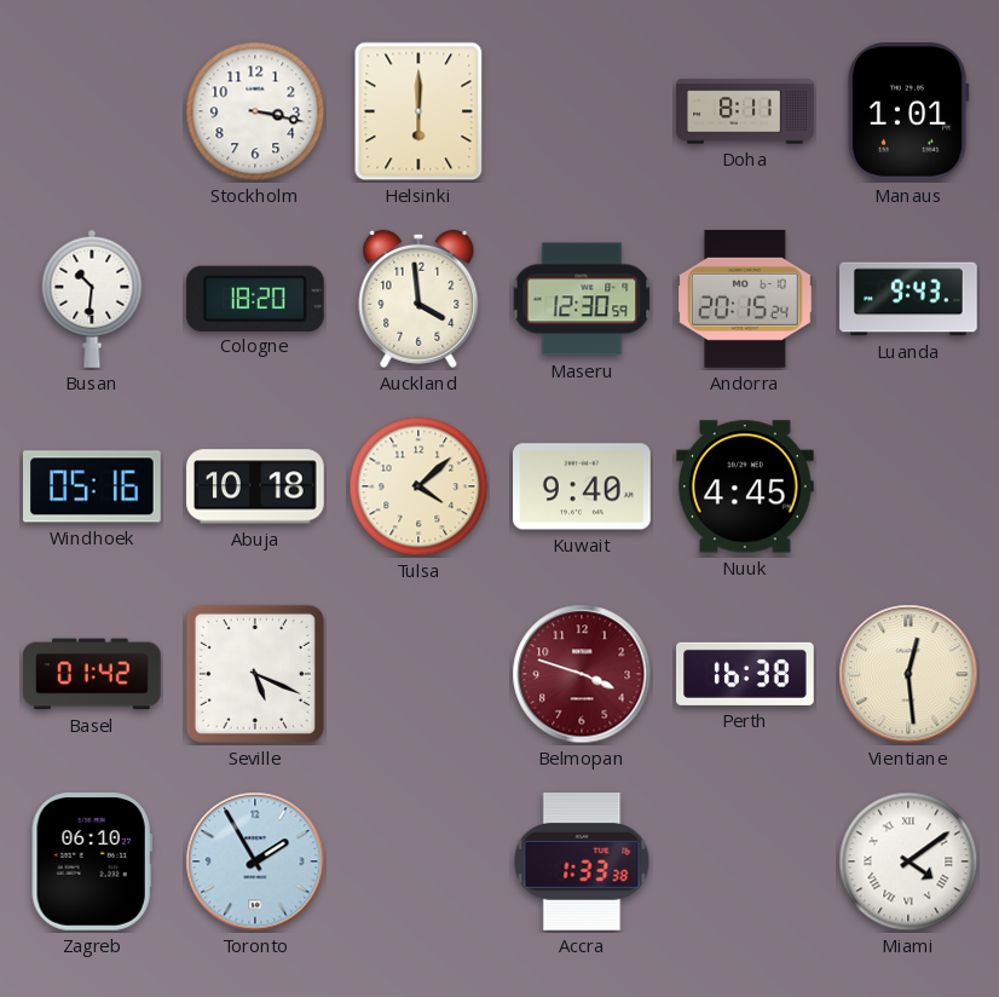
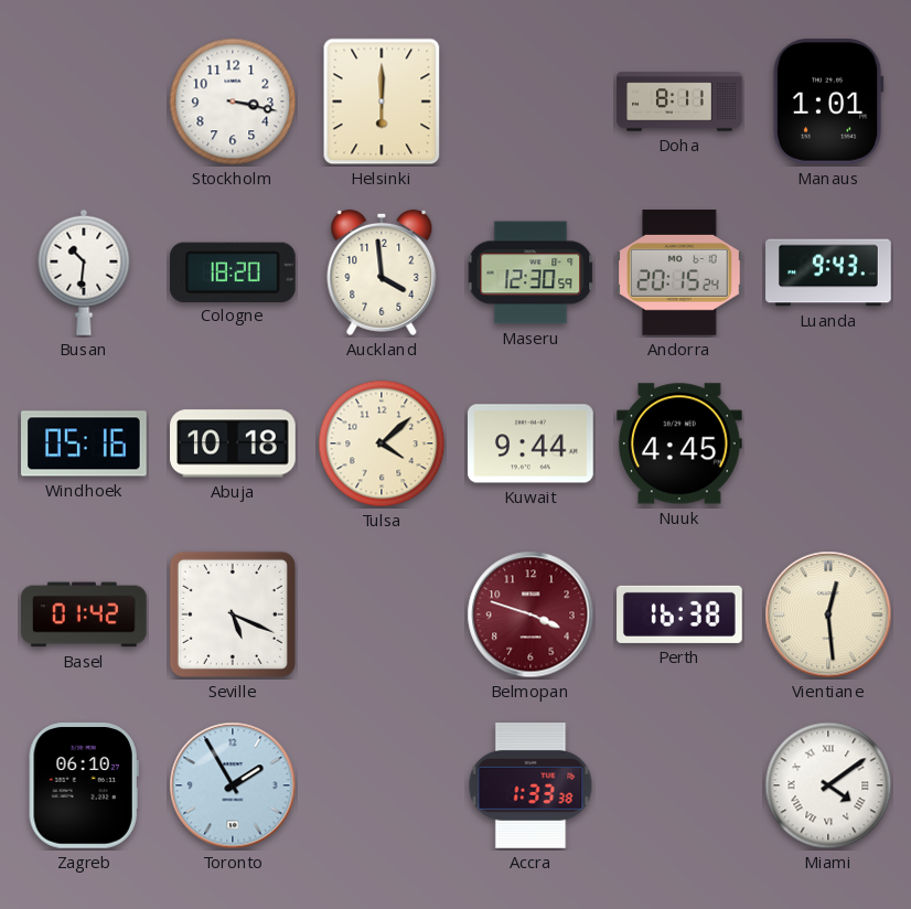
Kuwait: 9:40 -> 9:44 (530, 443)
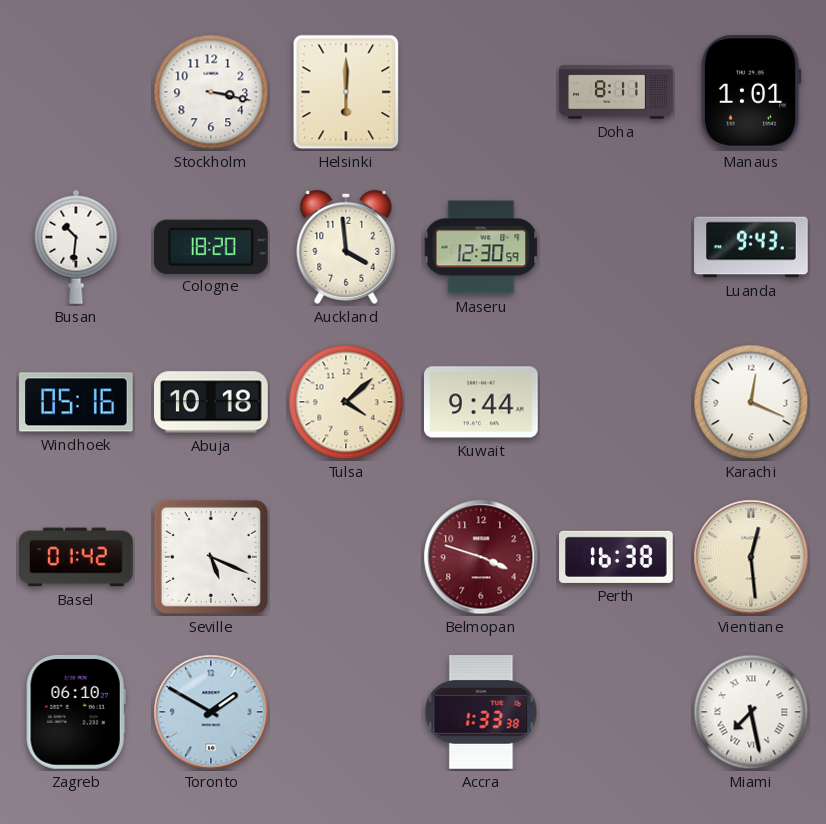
Andorra: 20:15 -> none (680, 274)
Nuuk: 4:45 -> none (680, 443)
Karachi: none -> 12:19 (751, 402)
Toronto: 1:55 -> 1:50 (211, 712)
Miami: 4:09 -> 7:28 (751, 712)
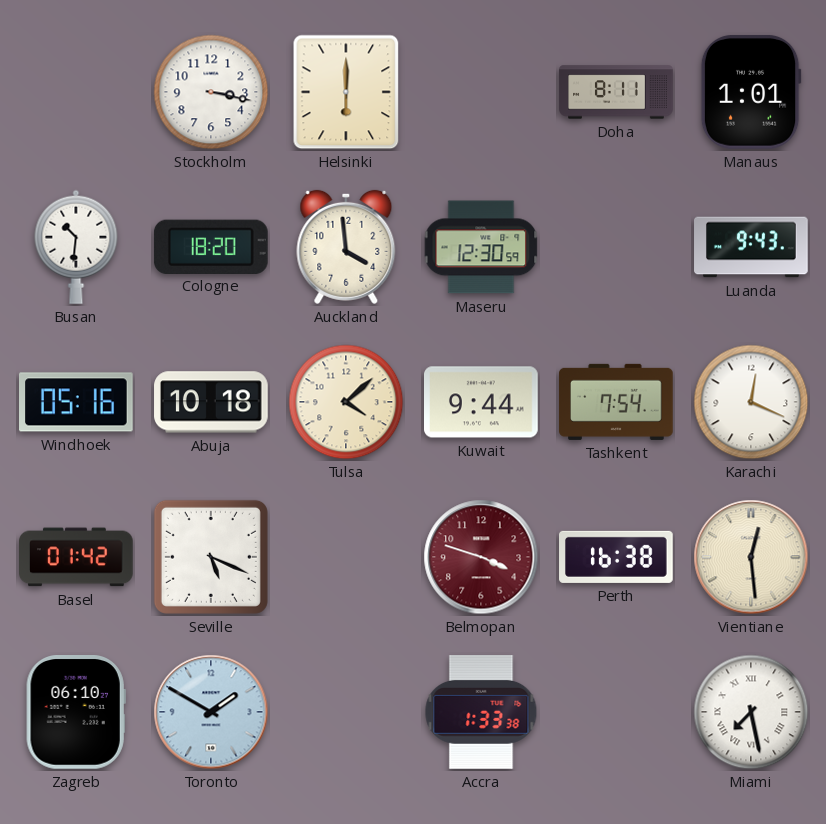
Tashkent: none -> 7:54 (616, 402)
